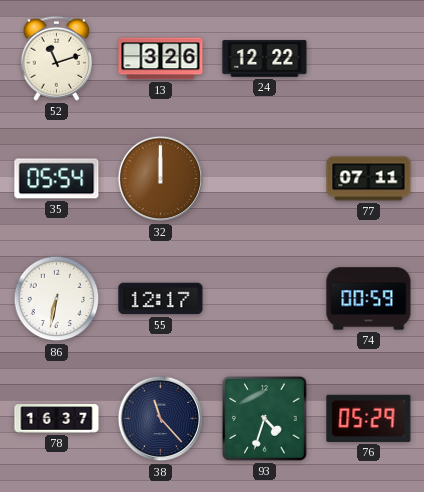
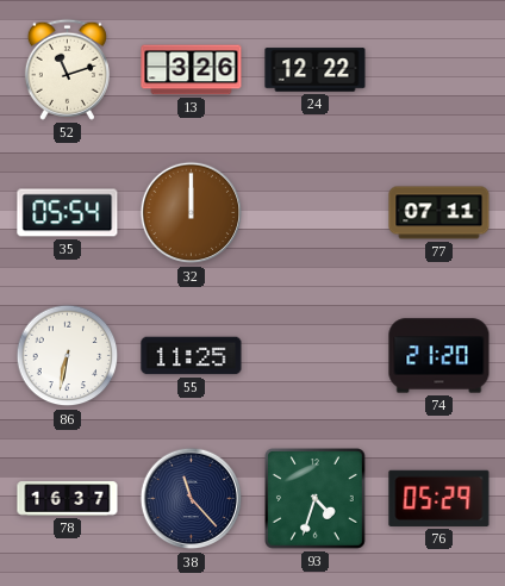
55: 12:17 -> 11:25 (192, 356)
74: 00:59 -> 21:20 (439, 356)
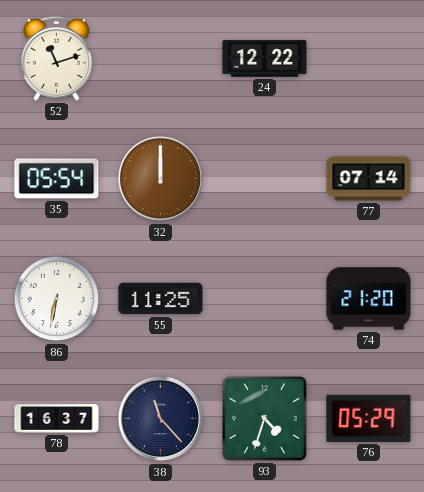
13: 3:26 -> none (192, 70)
77: 07:11 -> 07:14 (369, 179)
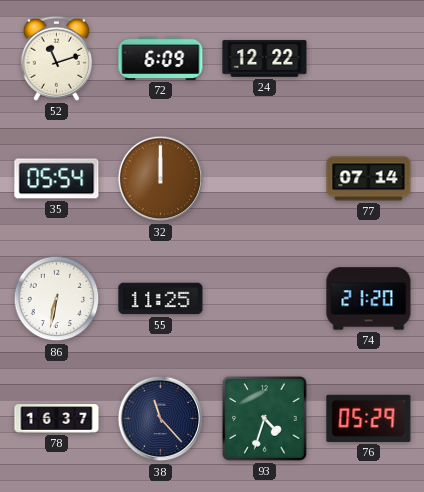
72: none -> 6:09 (161, 58)
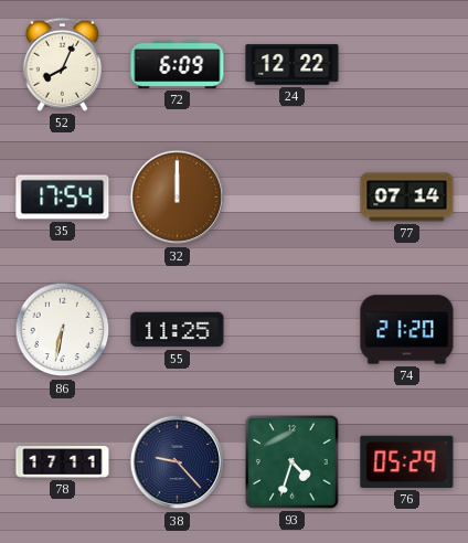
52: 11:12 -> 8:04 (62, 64)
35: 05:54 -> 17:54 (63, 198)
78: 16:37 -> 17:11 (63, 462)
38: 11:23 -> 9:23 (178, 462)
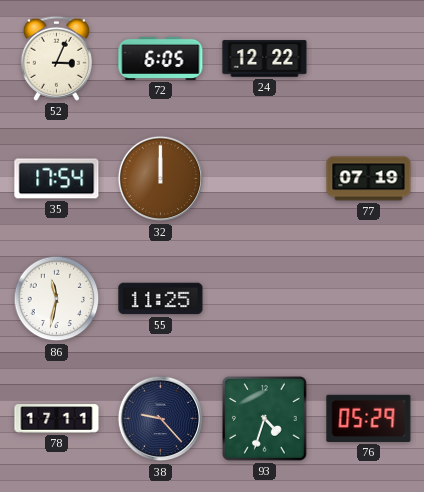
52: 8:04 -> 3:04 (56, 58)
72: 6:09 -> 6:05 (161, 58)
77: 07:14 -> 07:19 (369, 179)
86: 6:32 -> 11:32 (57, 299)
74: 21:20 -> none (407, 330)
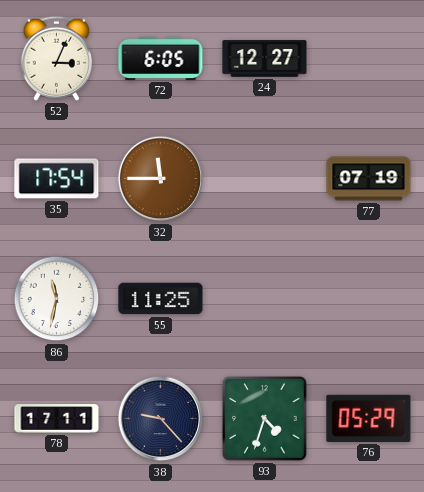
24: 12:22 -> 12:27 (265, 59)
32: 12:00 -> 11:45 (161, 179)
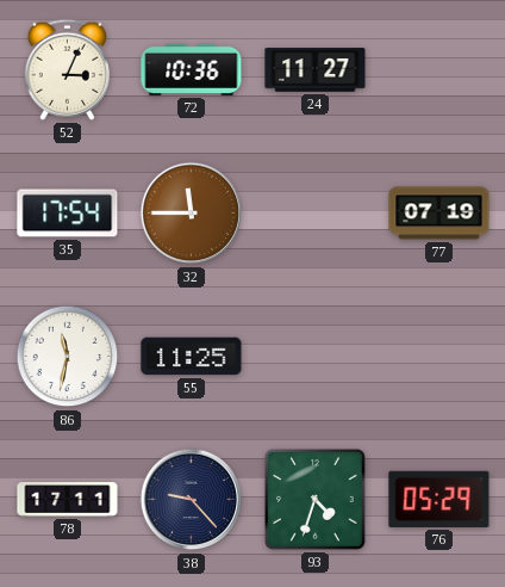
72: 6:05 -> 10:36 (192, 69)
24: 12:27 -> 11:27 (316, 70)
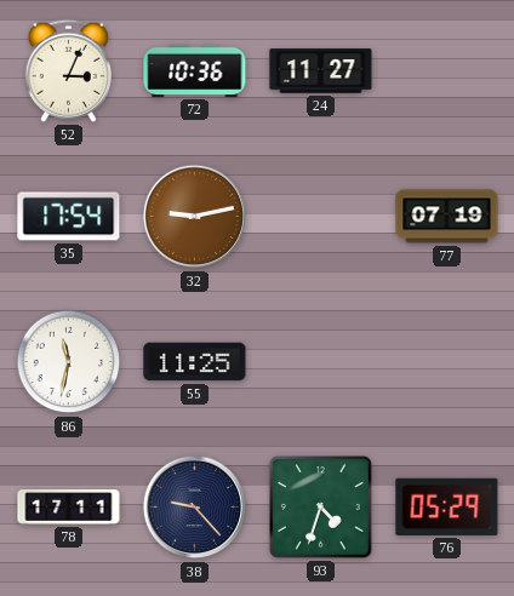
32: 11:45 -> 9:13 (195, 217)
